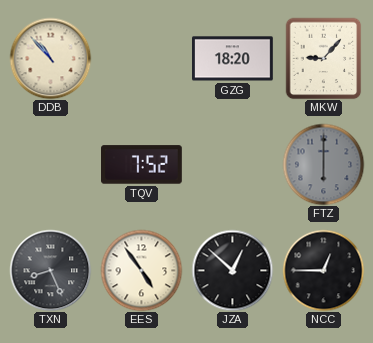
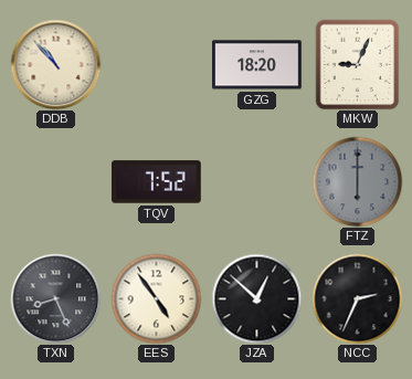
MKW: 9:07 -> 9:04 (358, 64)
NCC: 12:45 -> 2:34 (357, 298)
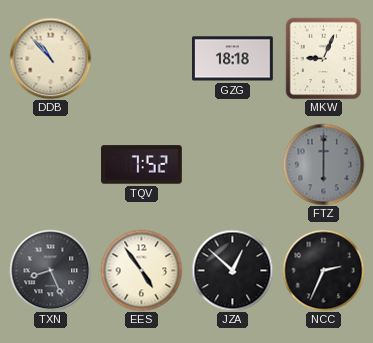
GZG: 18:20 -> 18:18 (233, 59)
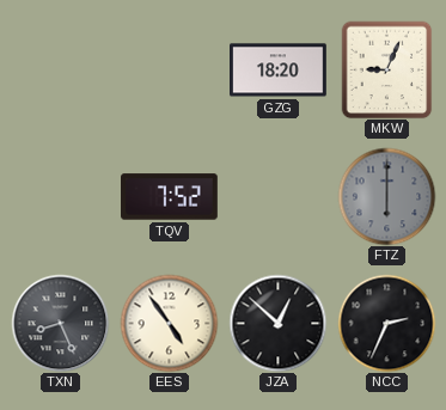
DDB: 10:53 -> none (50, 58)
GZG: 18:18 -> 18:20 (279, 71)
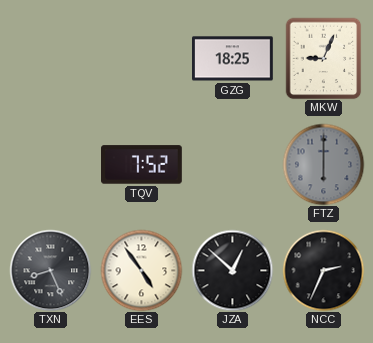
GZG: 18:20 -> 18:25 (233, 59)
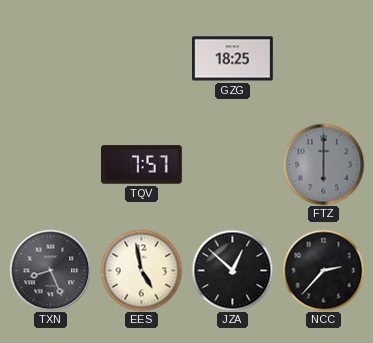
MKW: 9:04 -> none (324, 58)
TQV: 7:52 -> 7:57 (142, 165)
EES: 4:54 -> 4:58 (141, 270)
NCC: 2:34 -> 2:37 (323, 270)
